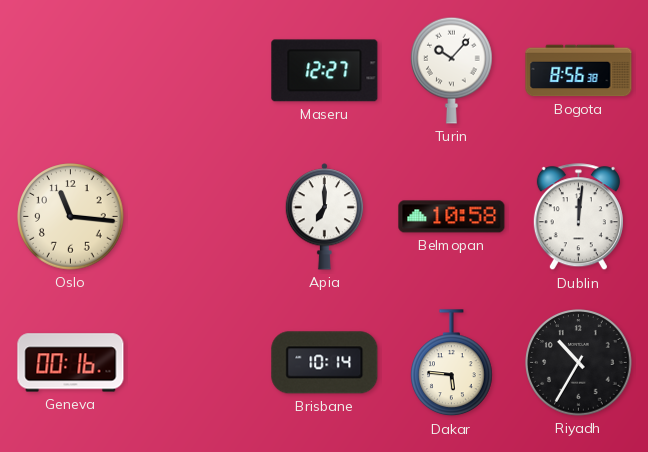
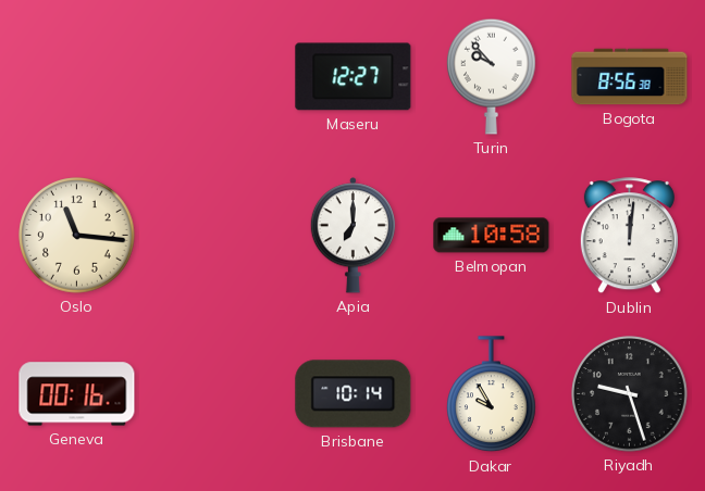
Turin: 10:07 -> 9:53 (492, 76)
Dakar: 5:46 -> 9:55 (492, 394)
Riyadh: 10:35 -> 9:27 (630, 394)
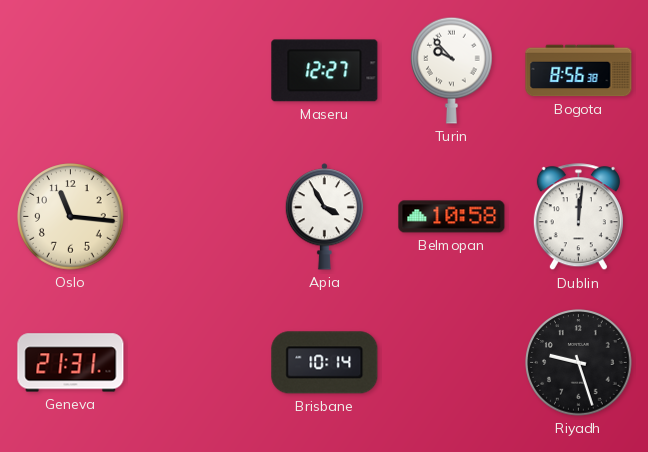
Apia: 7:00 -> 3:55 (325, 217)
Geneva: 00:16 -> 21:31 (71, 363)
Dakar: 9:55 -> none (492, 394)
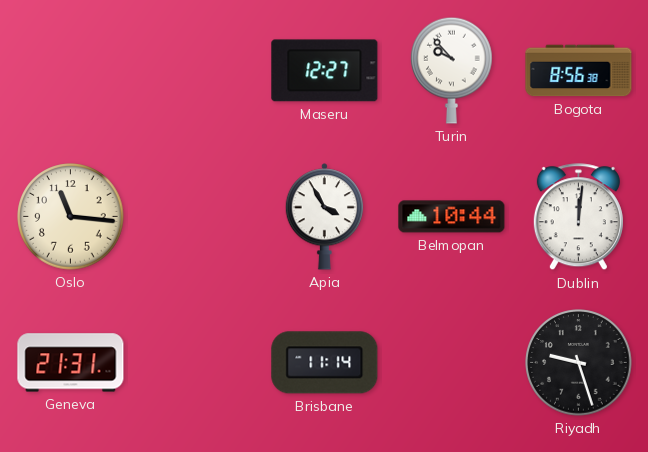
Belmopan: 10:58 -> 10:44 (452, 217)
Brisbane: 10:14 -> 11:14 (325, 363)
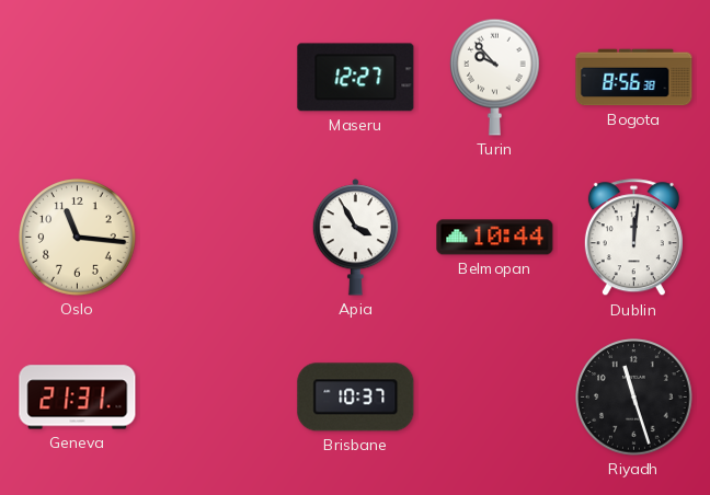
Brisbane: 11:14 -> 10:37 (356, 398)
Riyadh: 9:27 -> 11:27 (634, 398)
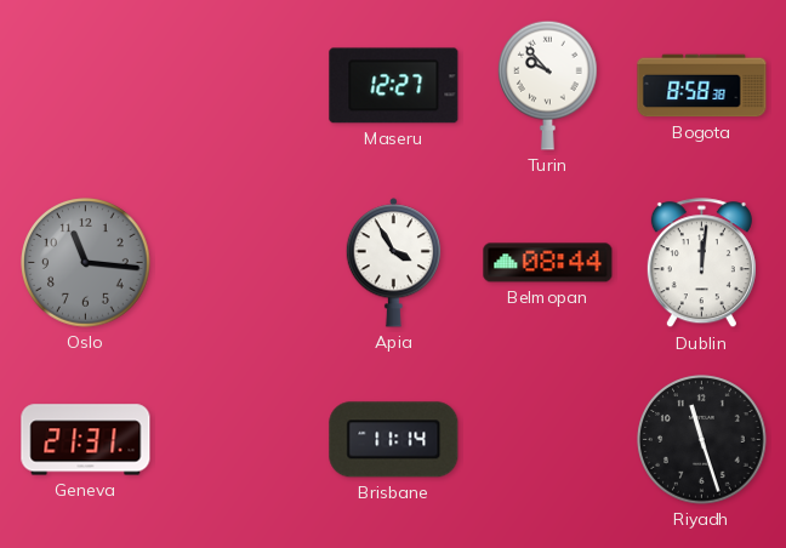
Bogota: 8:56 -> 8:58 (702, 86)
Oslo dial: cream -> grey (86, 263)
Belmopan: 10:44 -> 08:44 (548, 263)
Brisbane: 10:37 -> 11:14 (394, 440)
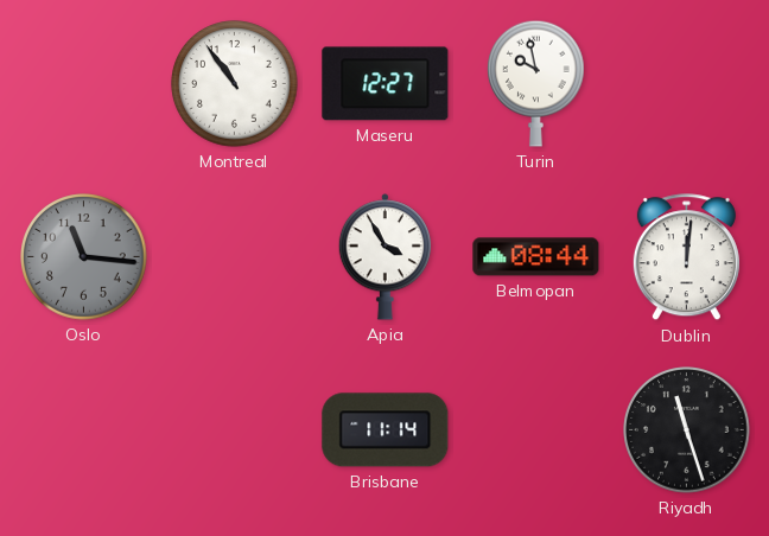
Montreal: none -> 10:54 (235, 84)
Turin: 9:53 -> 9:58 (536, 83)
Bogota: 8:58 -> none (702, 86)
Geneva: 21:31 -> none (86, 440)
